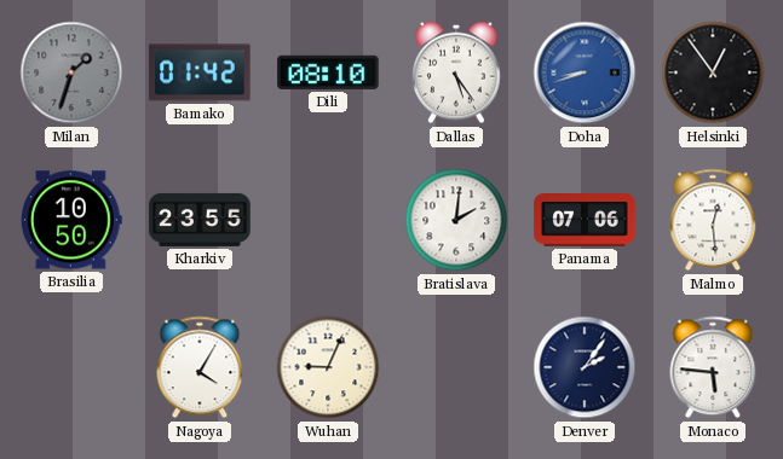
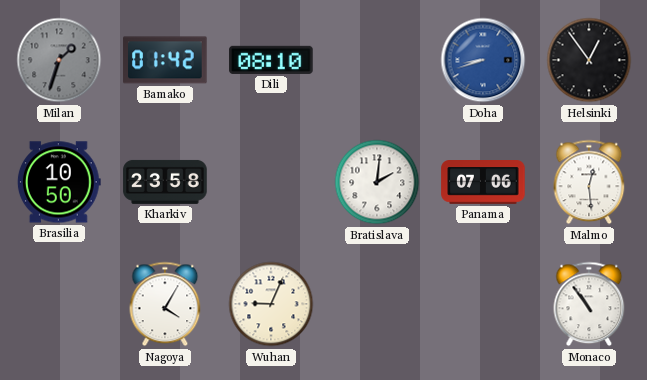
Dallas: 5:24 -> none (456, 72)
Kharkiv: 23:55 -> 23:58 (165, 182)
Denver: 2:06 -> none (585, 367)
Monaco: 5:46 -> 10:54 (589, 304)
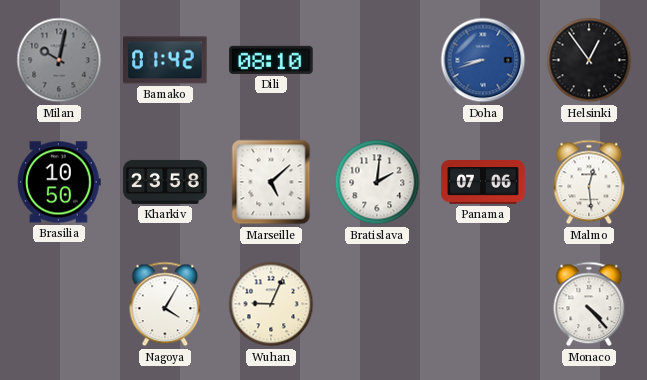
Milan: 1:33 -> 10:02 (59, 60)
Marseille: none -> 5:08 (271, 182)
Monaco: 10:54 -> 4:23 (589, 304)
